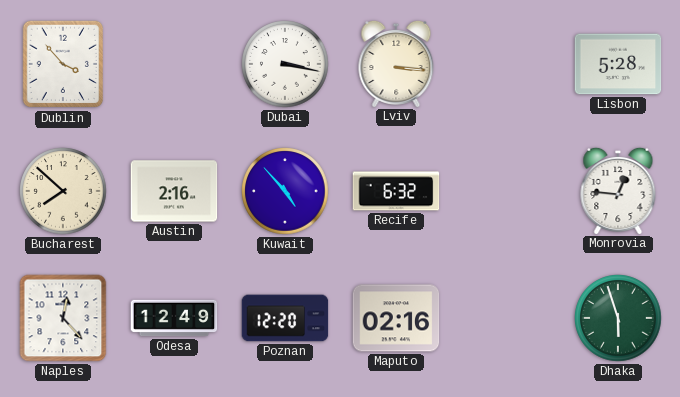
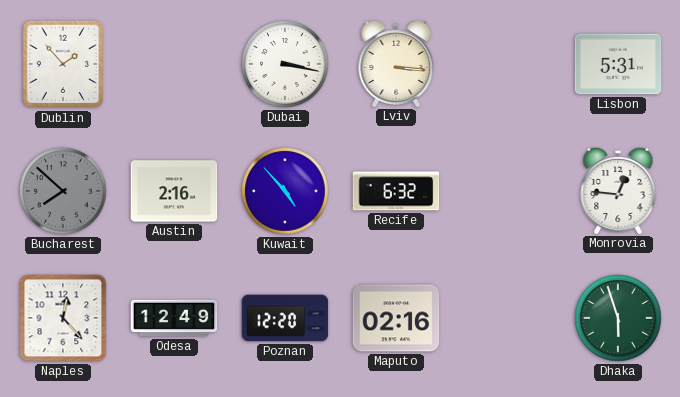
Dublin: 3:53 -> 1:53 (62, 64)
Lisbon: 5:28 -> 5:31 (618, 64)
Bucharest dial: cream -> grey (63, 191)
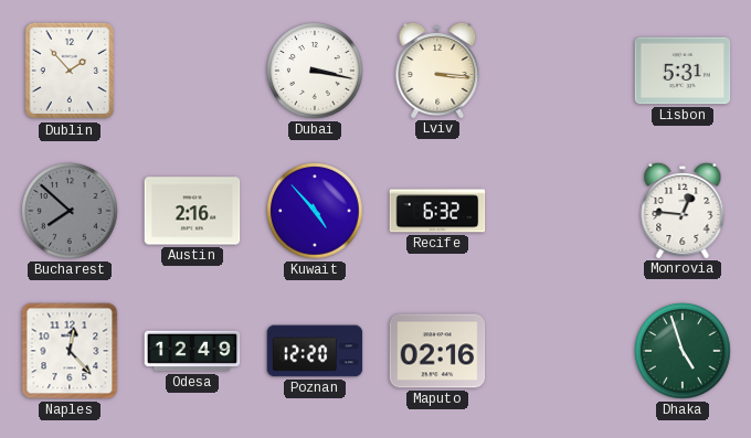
Dhaka: 5:57 -> 4:57 (683, 351)
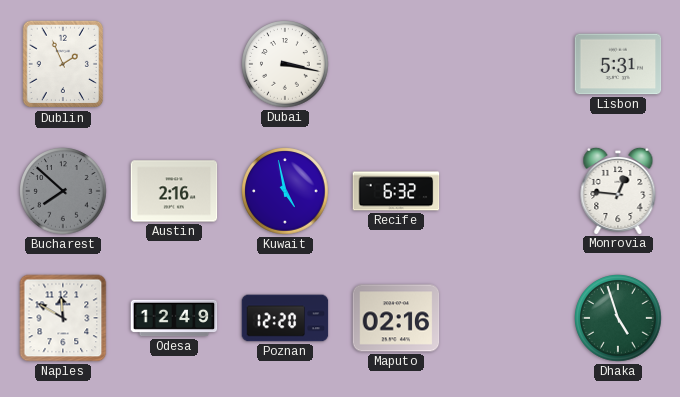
Dublin: 1:53 -> 1:56 (62, 64)
Lviv: 3:16 -> none (437, 70)
Kuwait: 4:53 -> 4:58 (285, 191)
Naples: 12:23 -> 11:50 (63, 318)
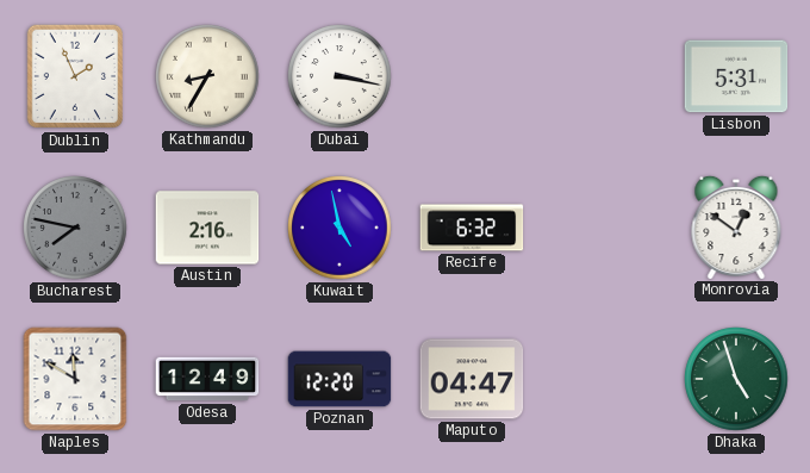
Kathmandu: none -> 8:35 (207, 76)
Bucharest: 7:52 -> 7:47 (75, 228)
Monrovia: 12:46 -> 12:51 (736, 226)
Maputo: 02:16 -> 04:47 (472, 379)
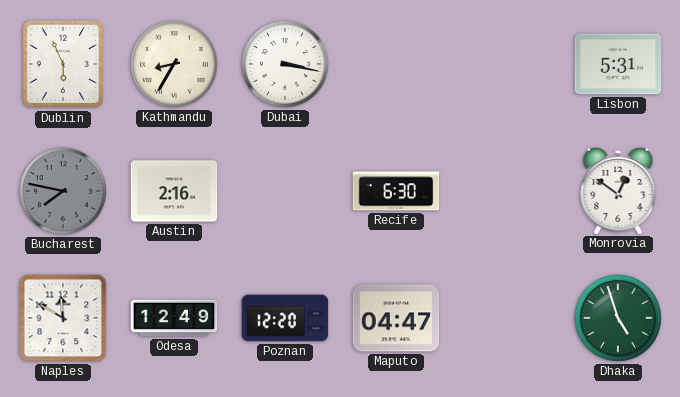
Dublin: 1:56 -> 5:56 (62, 64)
Kuwait: 4:58 -> none (339, 228)
Recife: 6:32 -> 6:30 (396, 191)
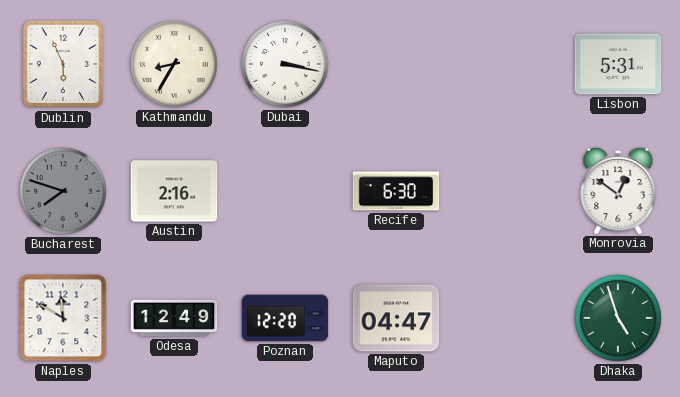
Bucharest: 7:47 -> 7:48 (63, 191)
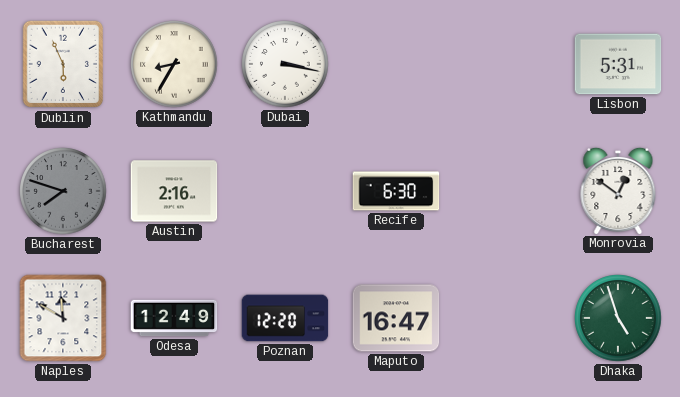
Maputo: 04:47 -> 16:47 (396, 318)
